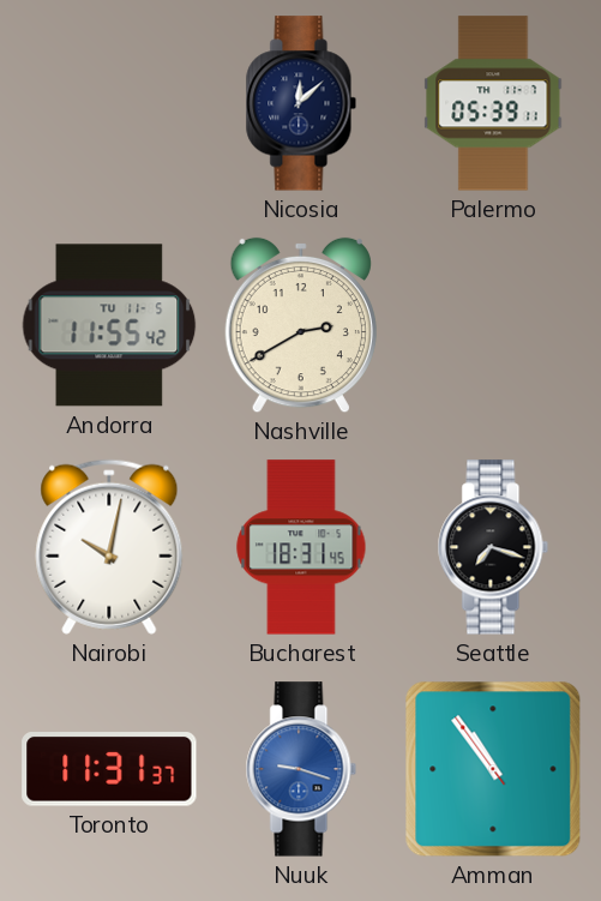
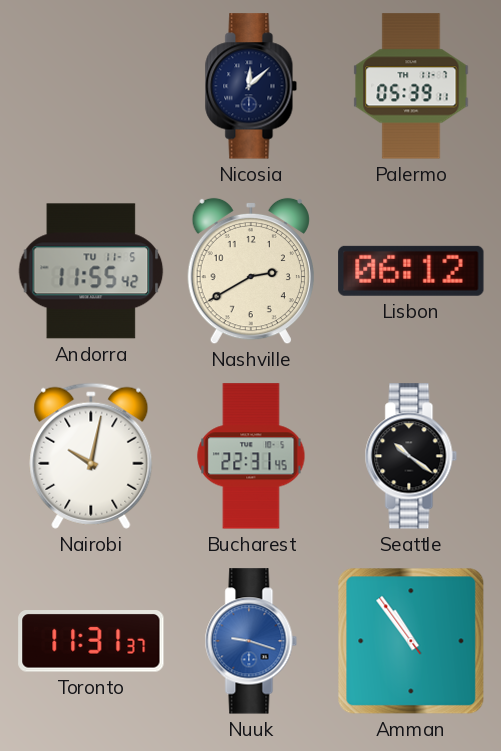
Lisbon: none -> 06:12 (411, 271)
Bucharest: 18:31 -> 22:31 (251, 456)
Seattle: 7:18 -> 10:21 (411, 456)
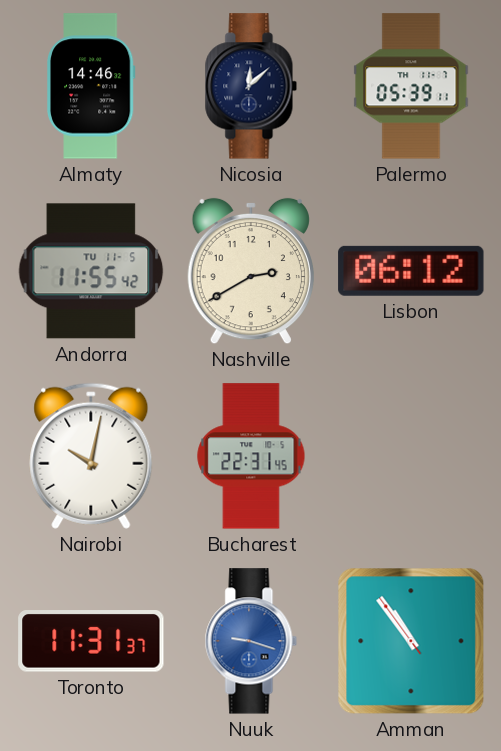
Almaty: none -> 14:46 (92, 86)
Seattle: 10:21 -> none (411, 456)
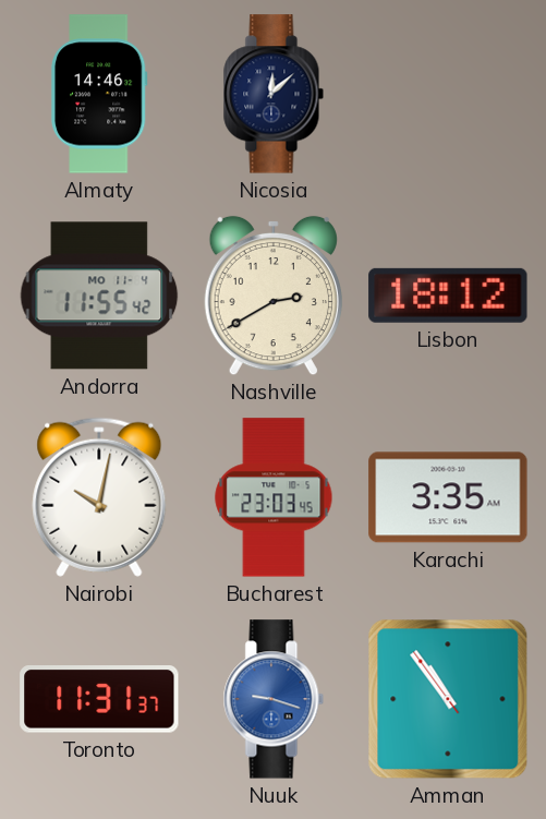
Palermo: 05:39 -> none (411, 86)
Andorra date: TU 11-5 -> MO 11-4 (99, 296)
Lisbon: 06:12 -> 18:12 (448, 296)
Bucharest: 22:31 -> 23:03 (274, 497)
Karachi: none -> 3:35 (448, 497)
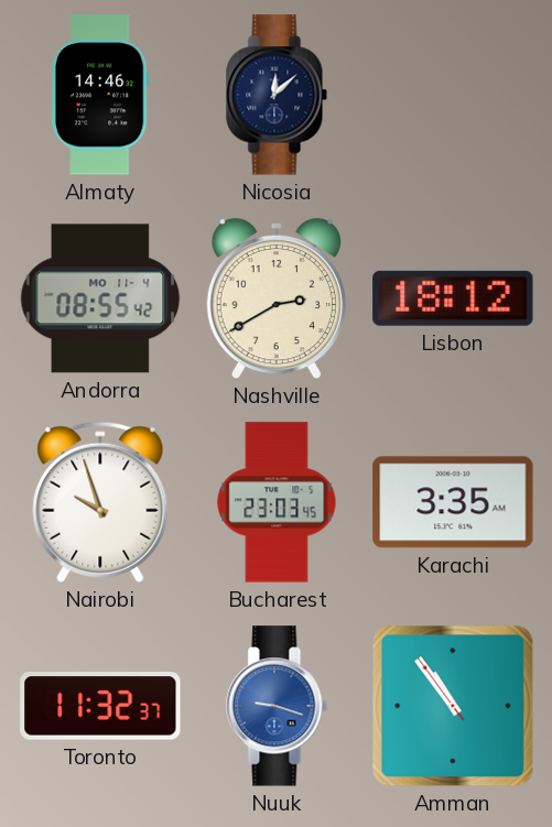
Andorra: 11:55 -> 08:55 (100, 298)
Nairobi: 10:02 -> 9:57 (100, 502)
Toronto: 11:31 -> 11:32 (100, 706)
